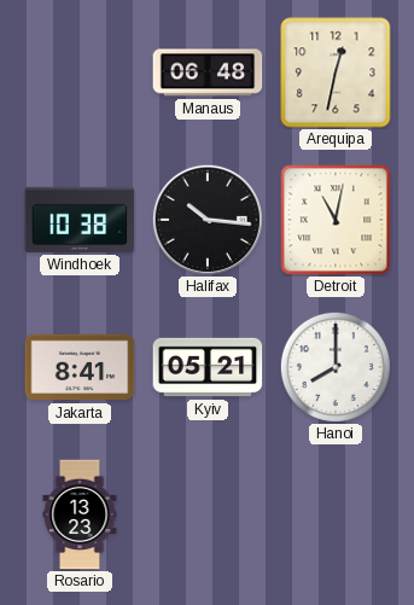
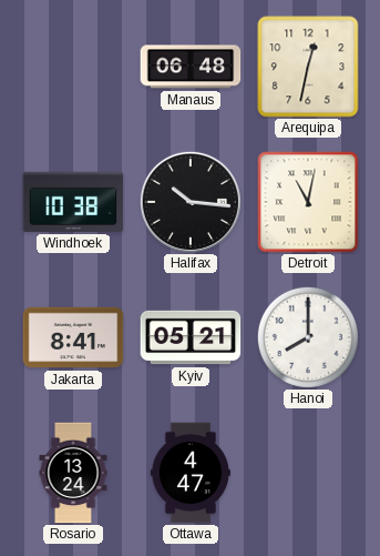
Rosario: 13:23 -> 13:24 (73, 473)
Ottawa: none -> 4:47 (191, 473)
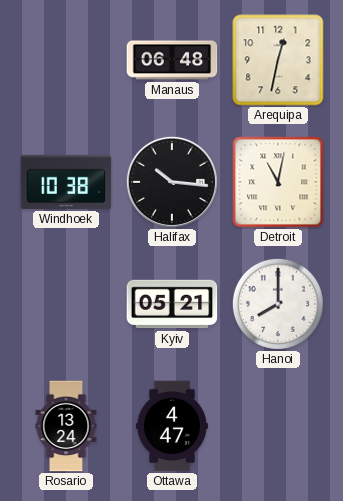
Jakarta: 8:41 -> none (73, 337)
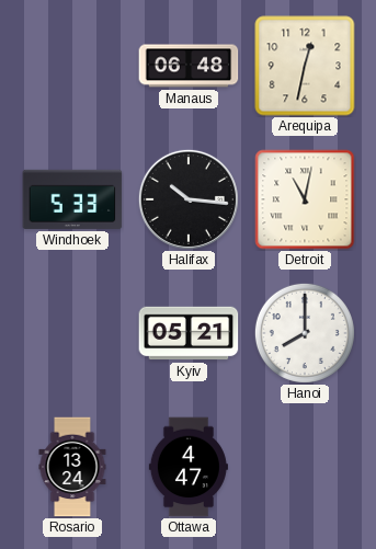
Windhoek: 10:38 -> 5:33 (72, 199)
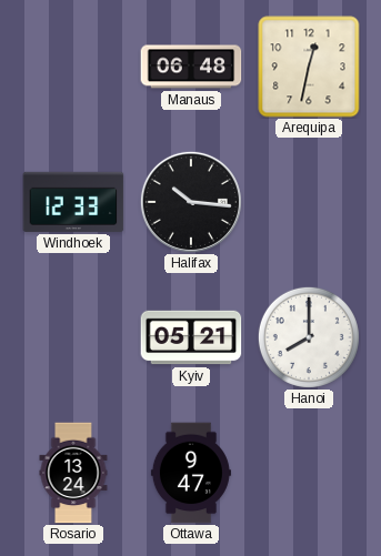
Windhoek: 5:33 -> 12:33 (73, 202)
Detroit: 11:02 -> none (305, 199)
Ottawa: 4:47 -> 9:47 (191, 473)
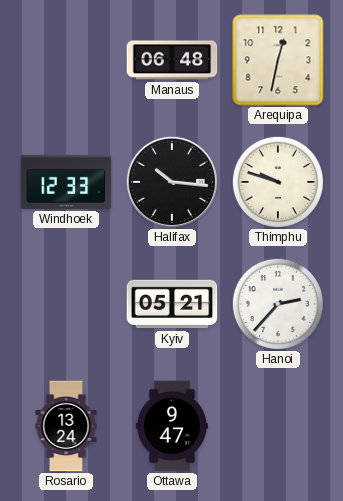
Thimphu: none -> 9:48 (278, 182)
Hanoi: 8:00 -> 2:37 (278, 304)
